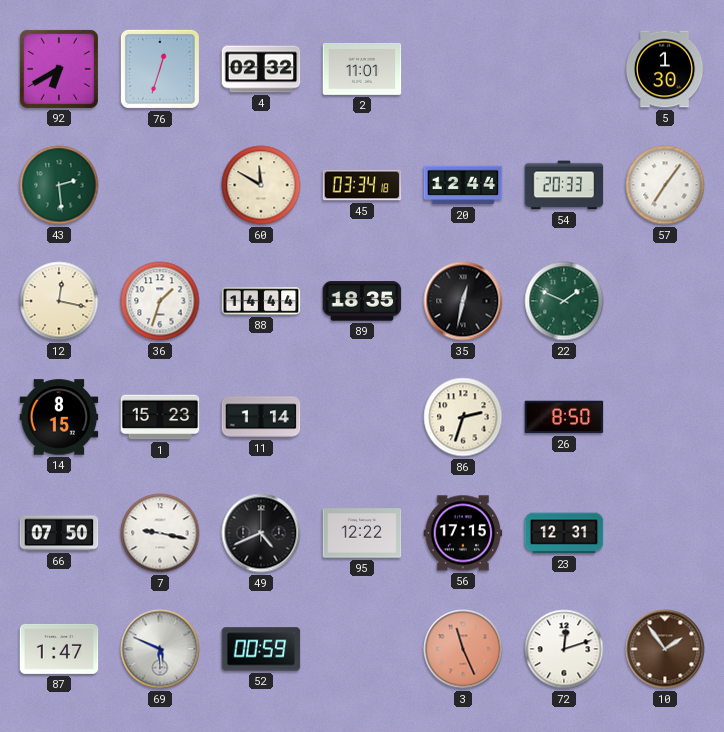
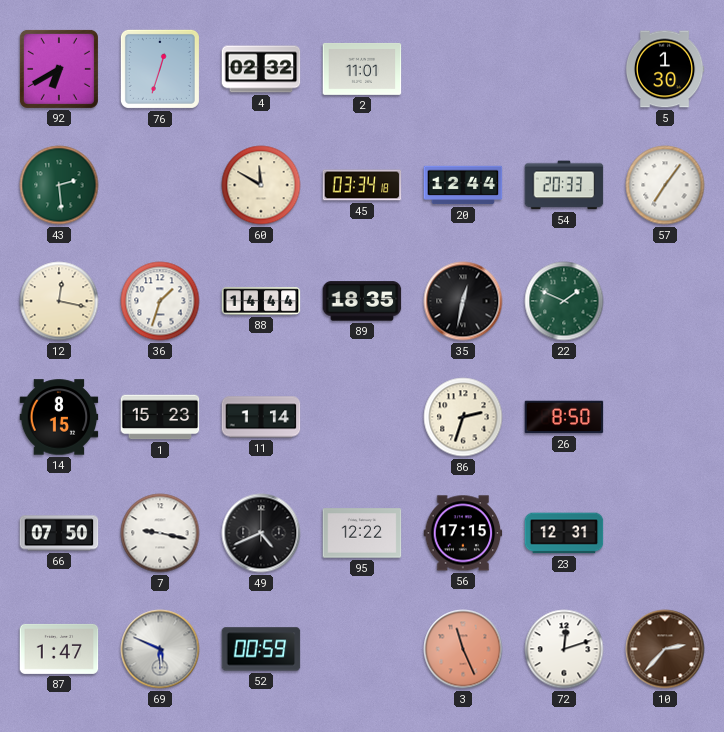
10: 1:54 -> 2:37 (665, 649)
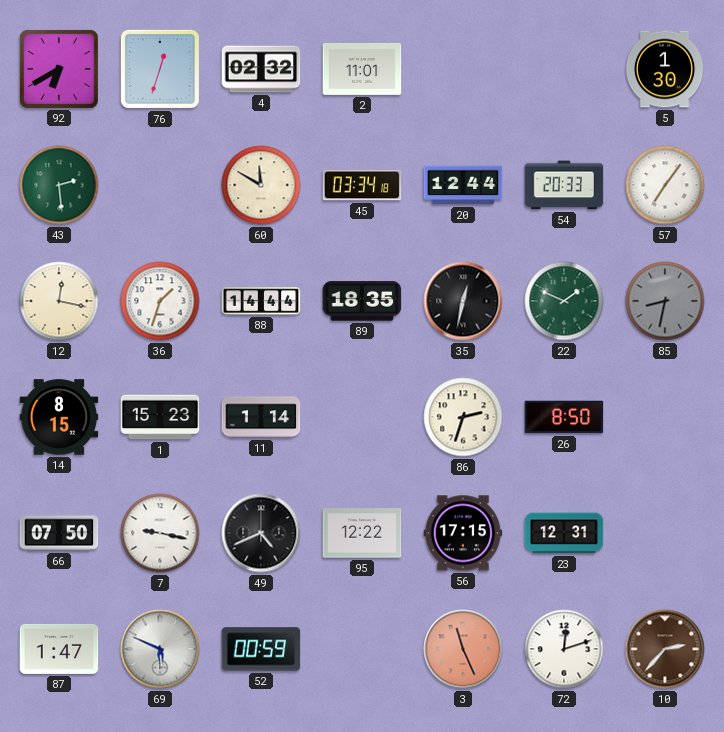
85: none -> 8:32 (665, 301)
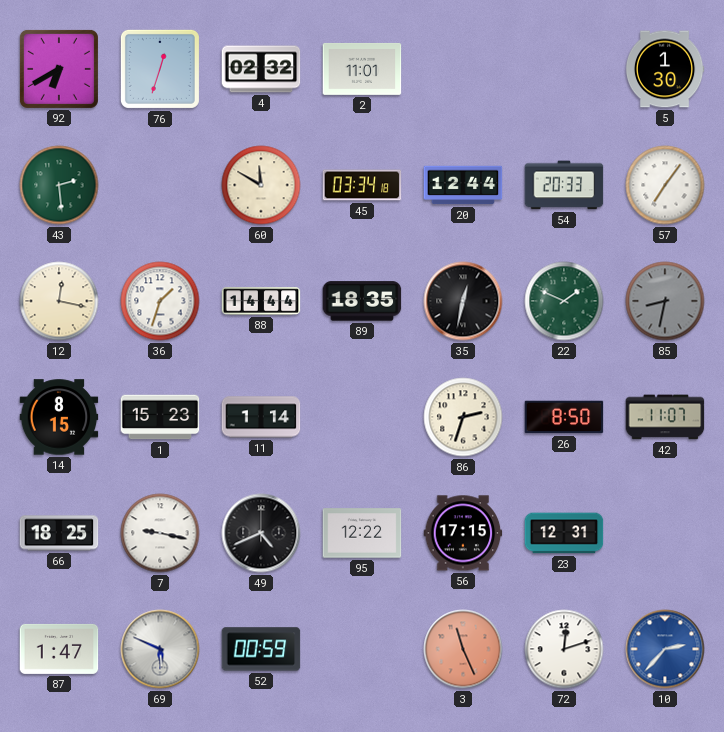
42: none -> 11:07 (665, 417)
66: 07:50 -> 18:25 (59, 533)
10 dial: brown -> blue (665, 649)
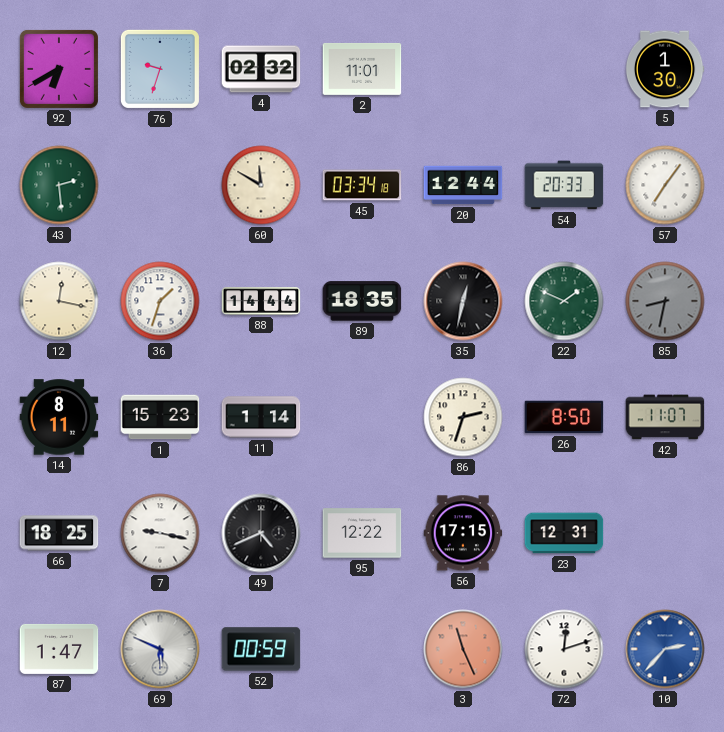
76: 12:33 -> 9:33 (160, 69)
14: 8:15 -> 8:11 (59, 417)
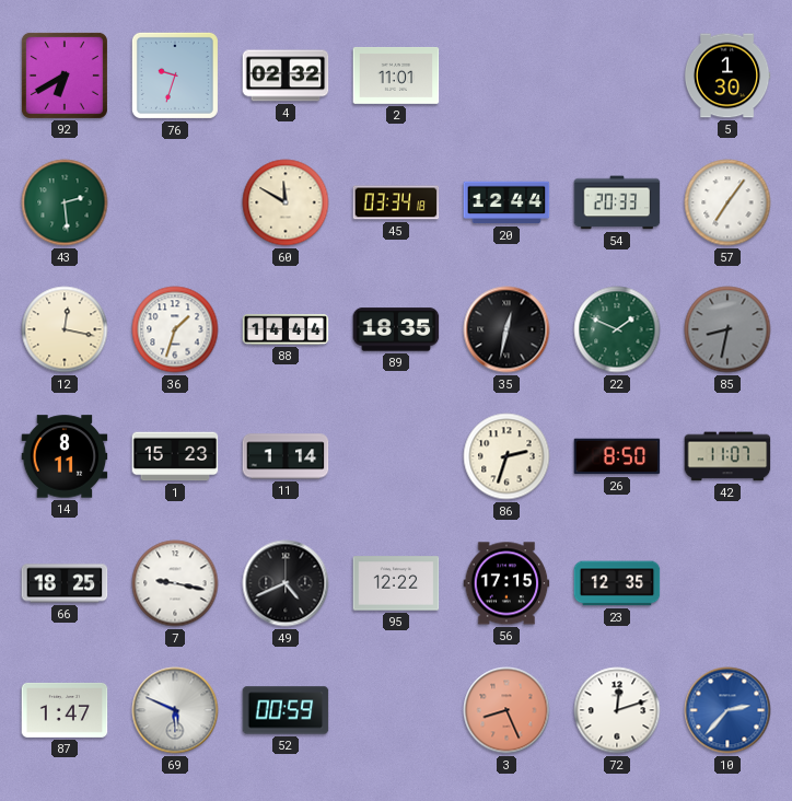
23: 12:31 -> 12:35 (617, 583)
3: 11:26 -> 8:26 (506, 710)
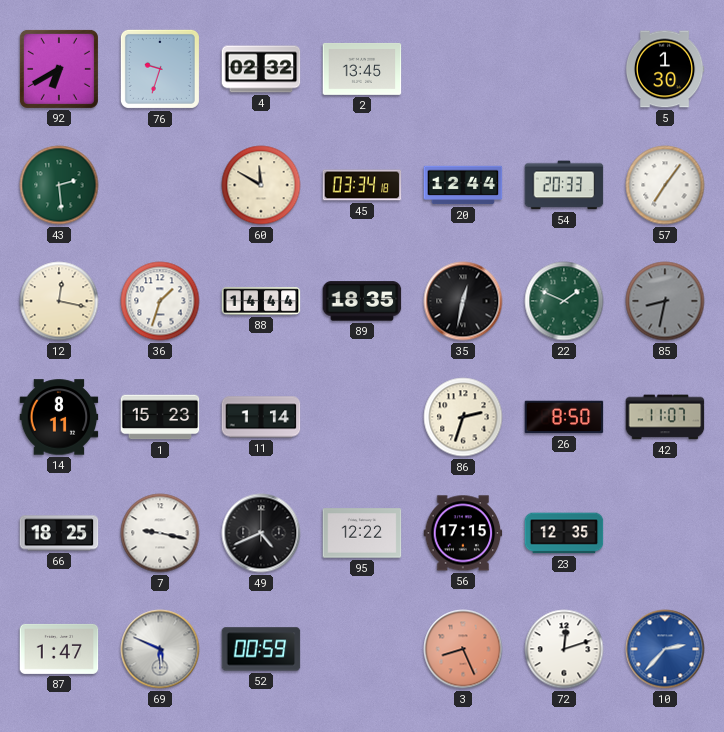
2: 11:01 -> 13:45 (362, 69)
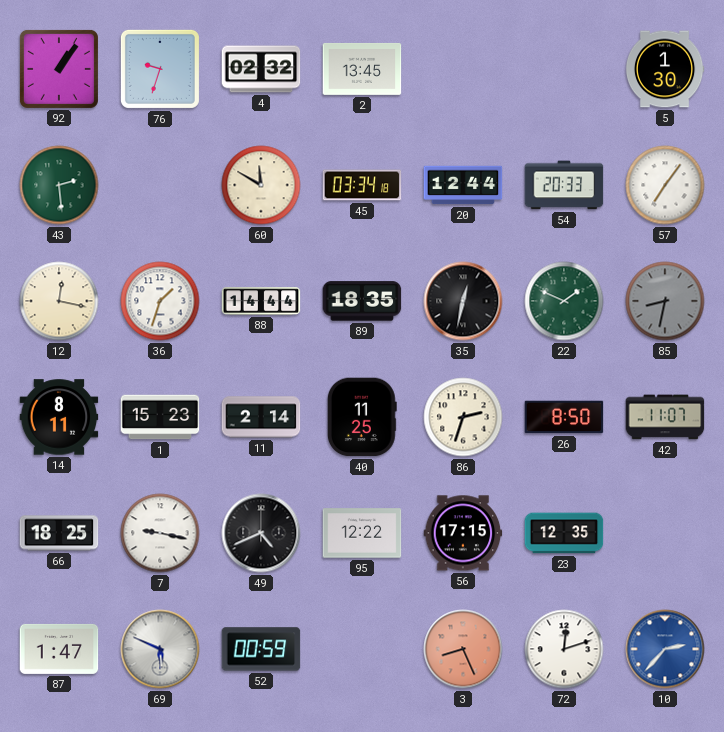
92: 6:40 -> 1:06 (59, 69)
11: 1:14 -> 2:14 (261, 417)
40: none -> 11:25 (362, 417)
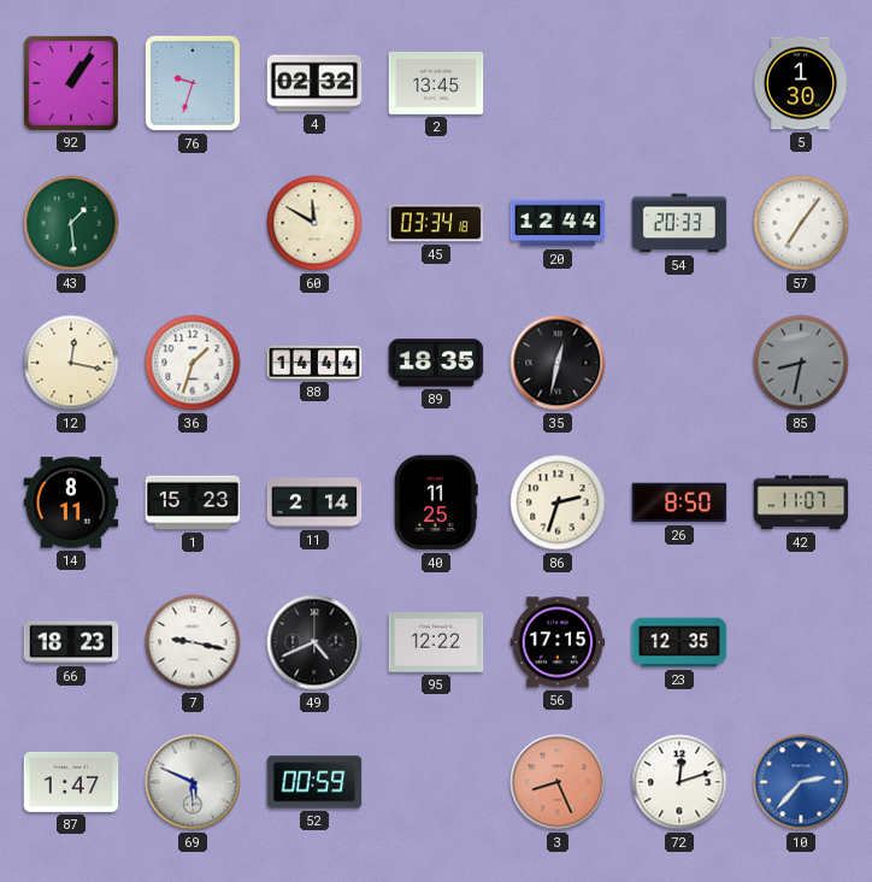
43: 2:29 -> 1:29 (71, 223)
22: 1:49 -> none (564, 301)
66: 18:25 -> 18:23 (71, 642)
